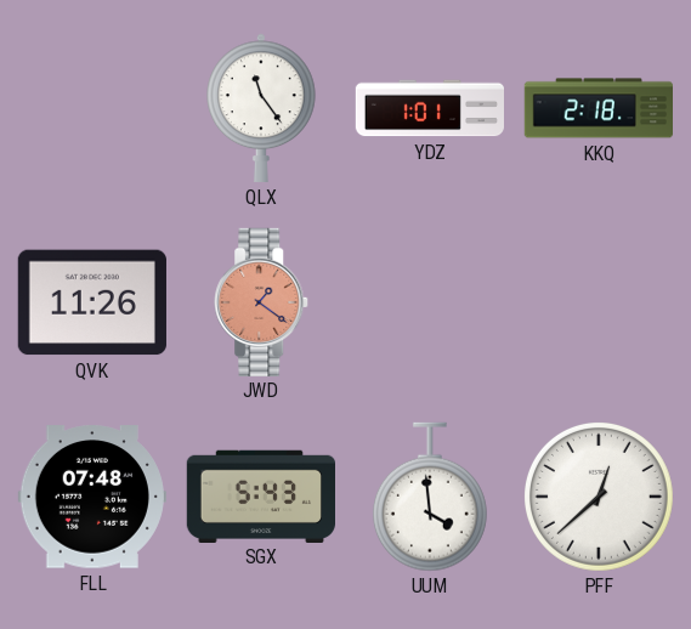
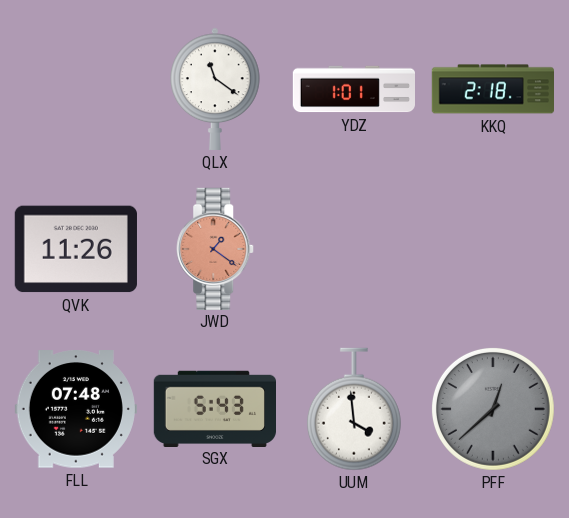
QLX: 11:24 -> 11:21 (216, 89)
PFF dial: white -> grey (493, 409)
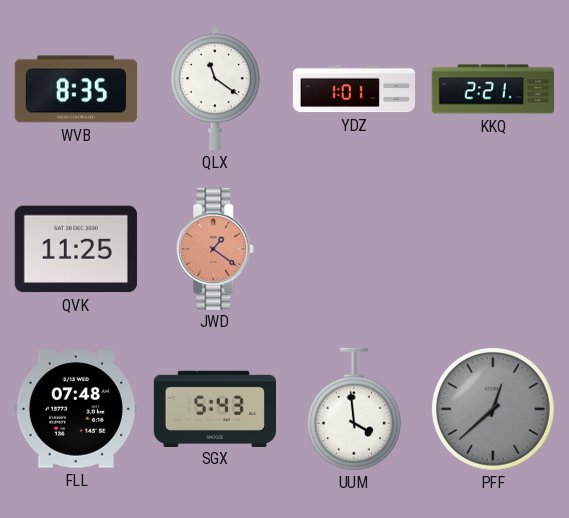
WVB: none -> 8:35 (75, 89)
KKQ: 2:18 -> 2:21 (492, 89)
QVK: 11:26 -> 11:25 (76, 249)
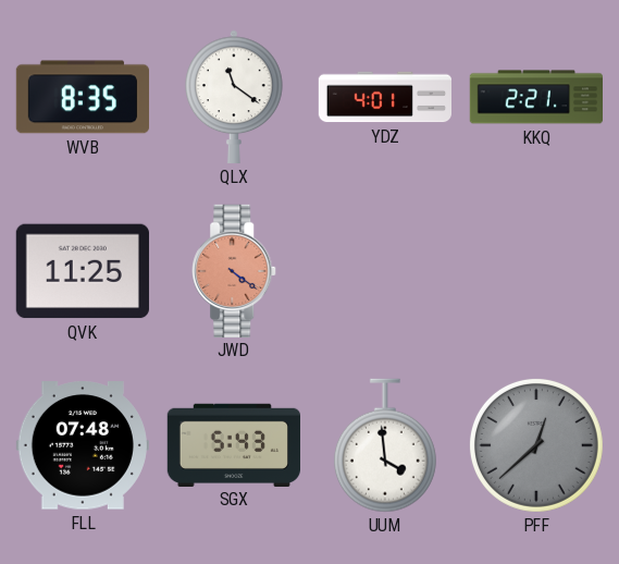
YDZ: 1:01 -> 4:01 (384, 97)
JWD: 1:21 -> 4:21 (235, 270)
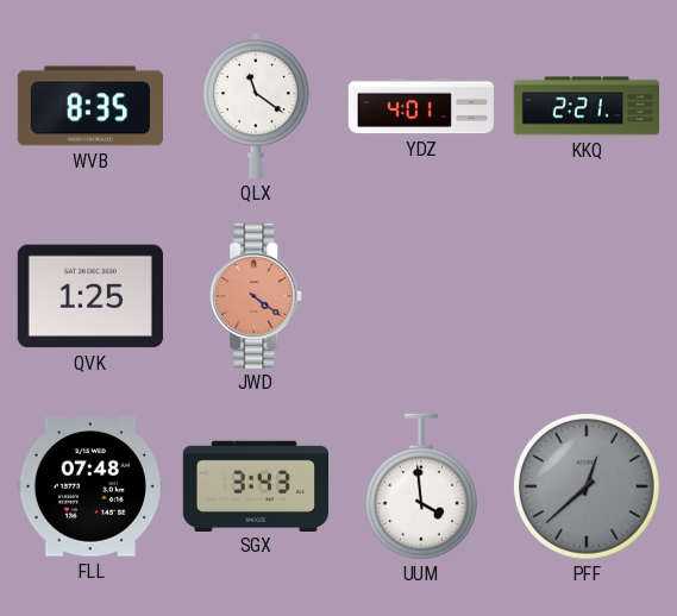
QVK: 11:25 -> 1:25 (90, 296)
SGX: 5:43 -> 3:43 (255, 485)
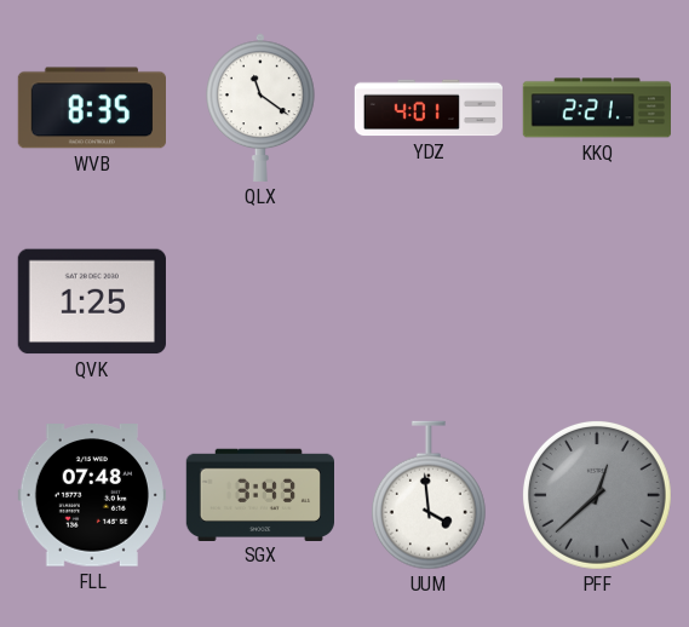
JWD: 4:21 -> none (257, 295)
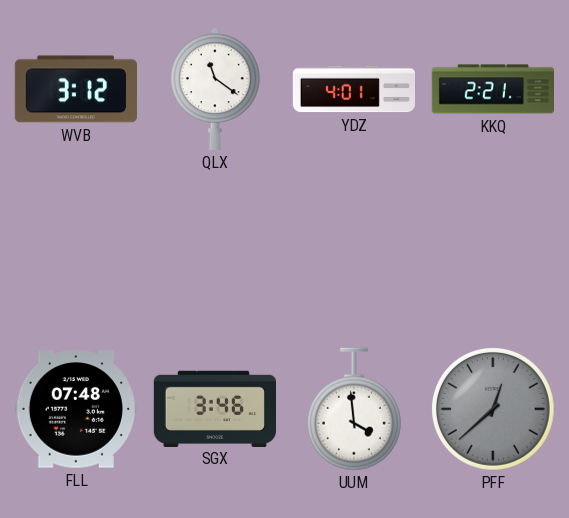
WVB: 8:35 -> 3:12 (75, 89)
QVK: 1:25 -> none (92, 301)
SGX: 3:43 -> 3:46 (214, 408)
